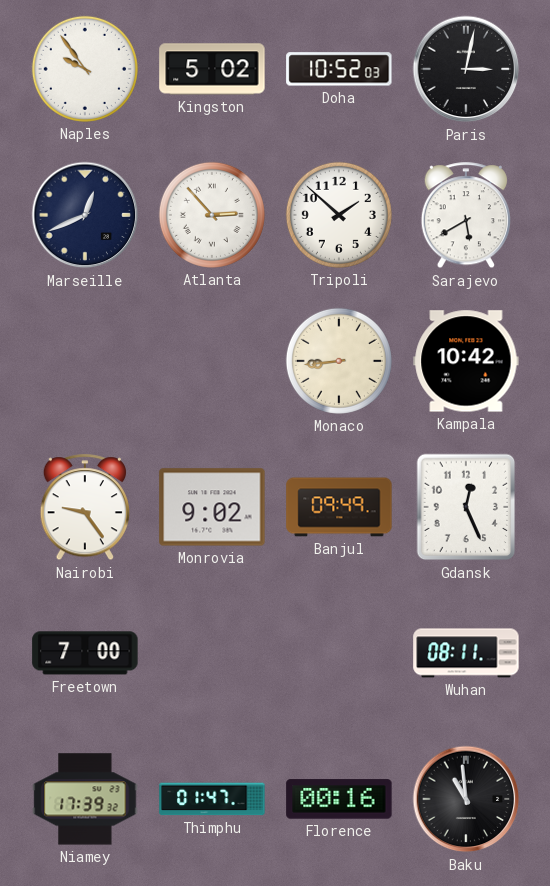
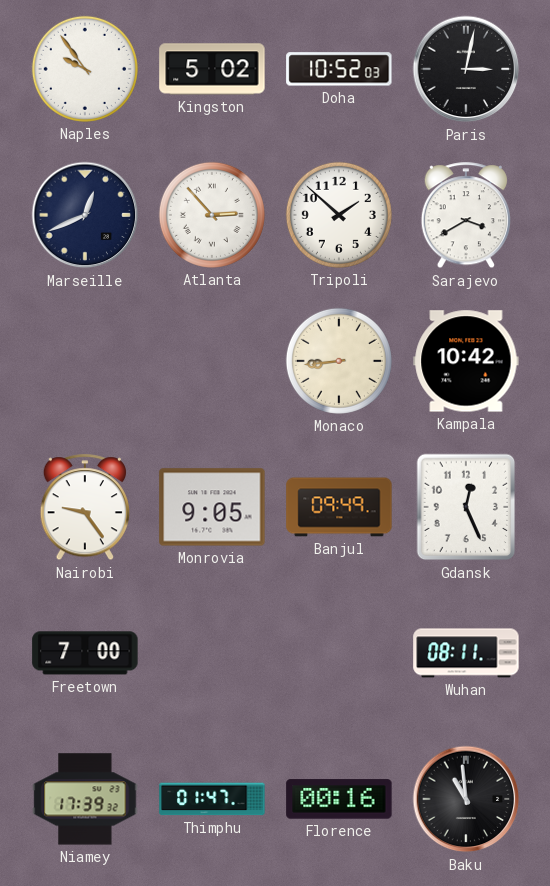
Sarajevo: 5:40 -> 3:40 (465, 216)
Monrovia: 9:02 -> 9:05 (212, 507)
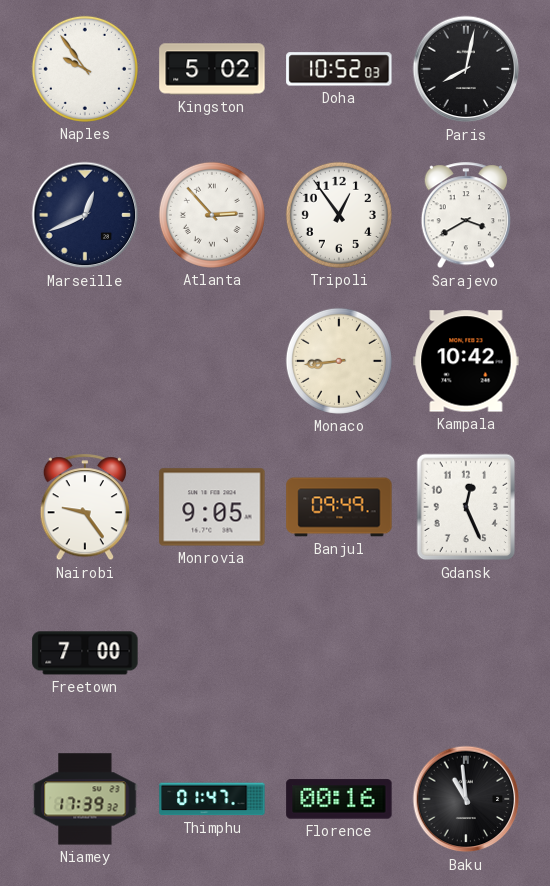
Paris: 3:02 -> 8:02 (466, 69)
Tripoli: 1:52 -> 12:54 (339, 215)
Wuhan: 08:11 -> none (466, 653)
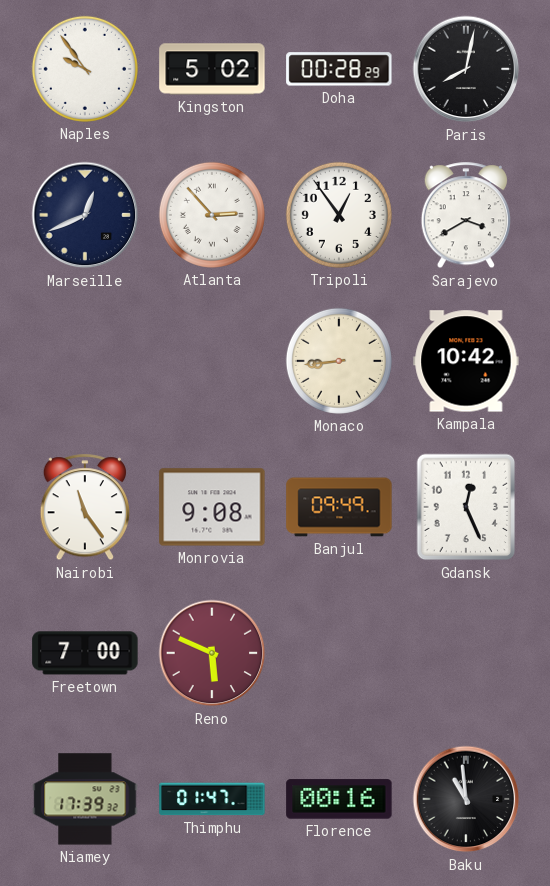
Doha: 10:52 -> 00:28 (339, 69)
Nairobi: 9:24 -> 11:24 (84, 508)
Monrovia: 9:05 -> 9:08 (212, 507)
Reno: none -> 5:49 (212, 653)
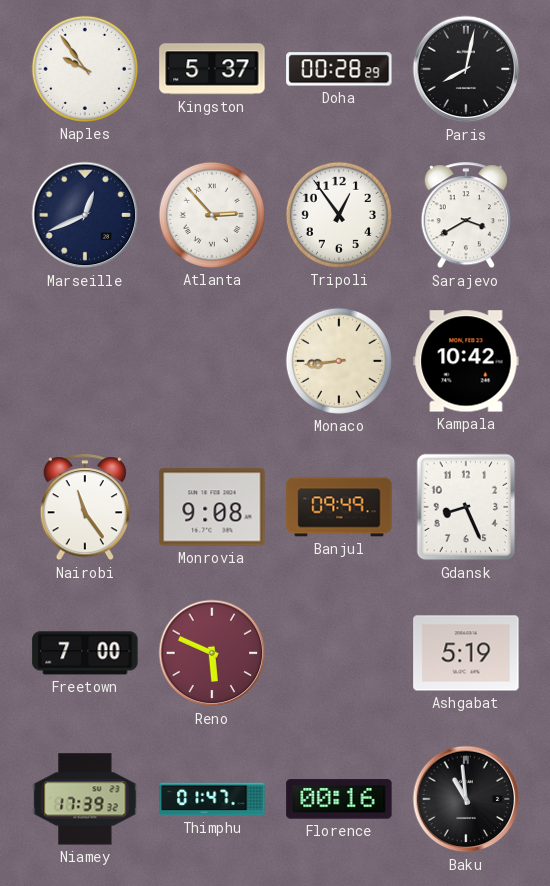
Kingston: 5:02 -> 5:37 (212, 69)
Gdansk: 12:26 -> 8:26 (466, 507)
Ashgabat: none -> 5:19 (466, 653)
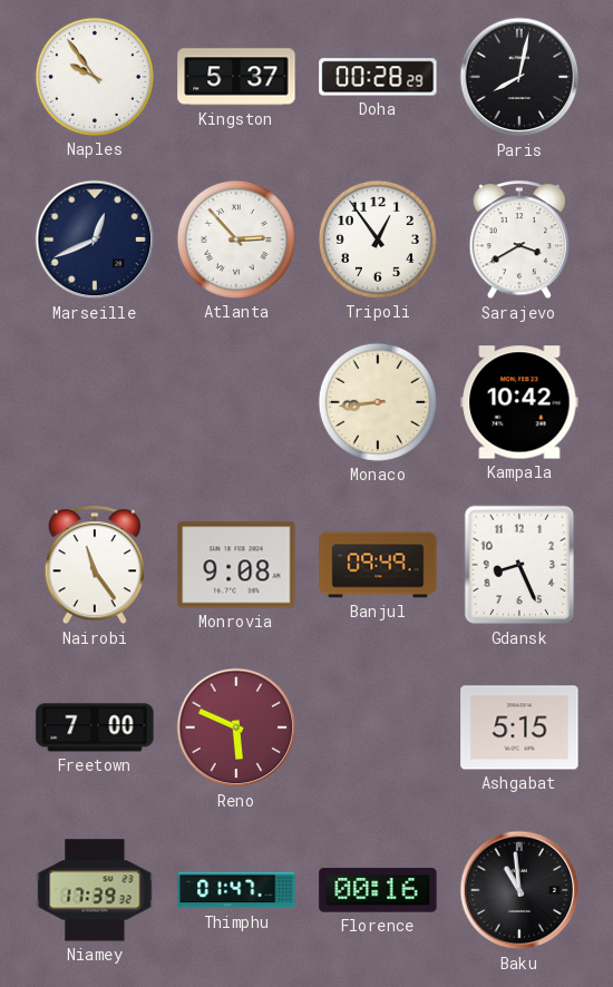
Ashgabat: 5:19 -> 5:15 (519, 727)
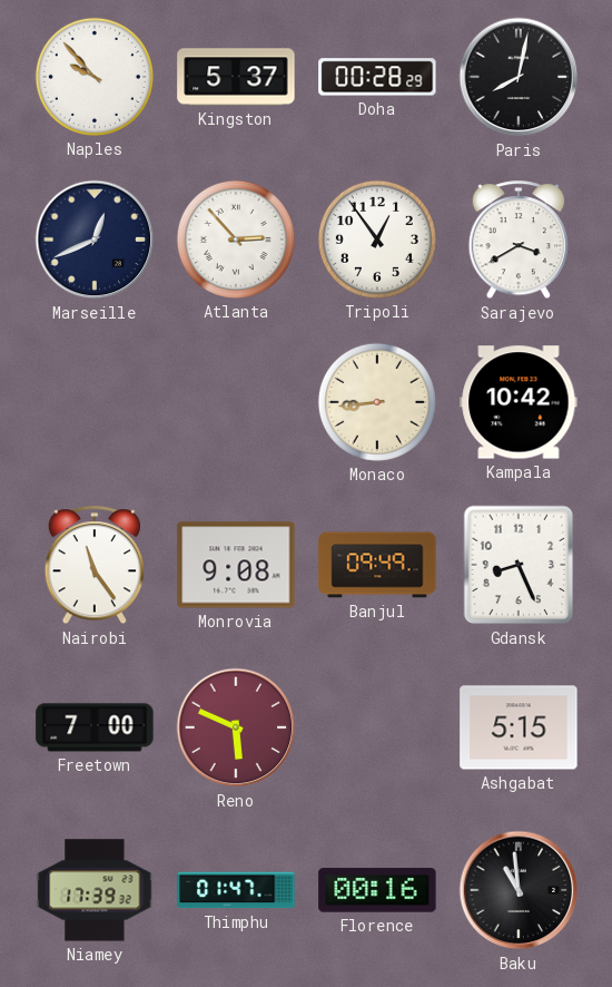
Naples: 9:54 -> 9:53 (95, 77)
